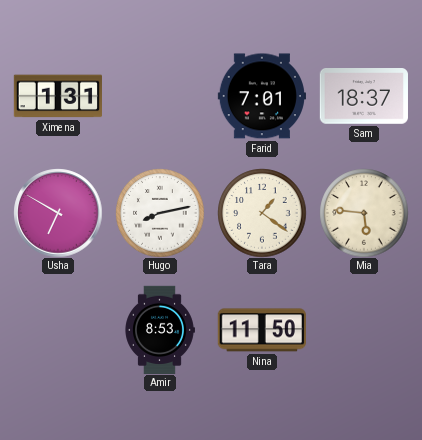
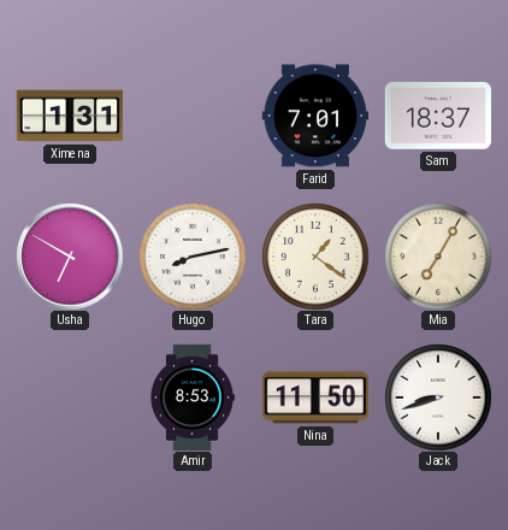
Mia: 5:46 -> 7:05 (438, 257)
Jack: none -> 8:42 (438, 397)
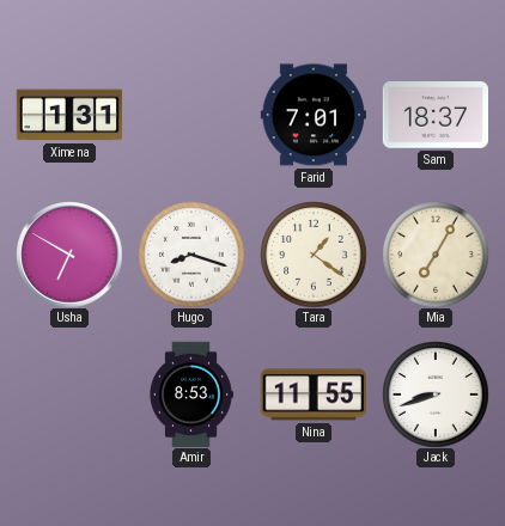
Hugo: 8:13 -> 8:18 (191, 255)
Nina: 11:50 -> 11:55 (314, 395)
